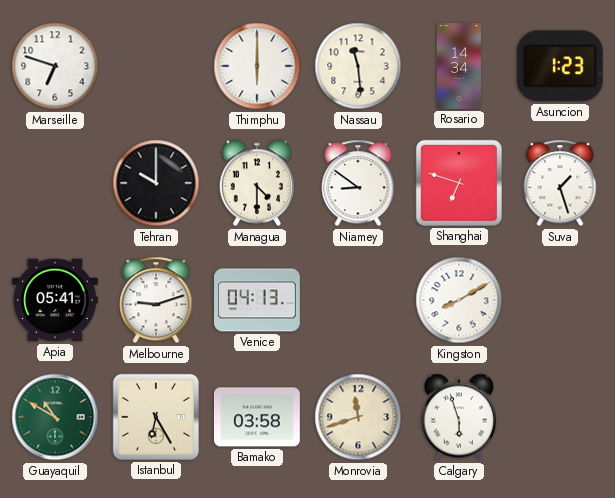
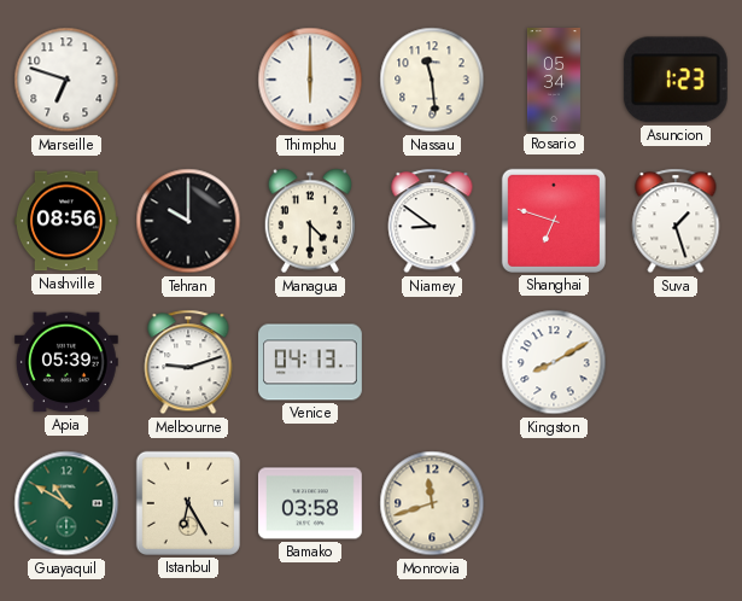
Rosario: 14:34 -> 05:34 (554, 81)
Nashville: none -> 08:56 (68, 221)
Apia: 05:41 -> 05:39 (66, 362)
Calgary: 5:57 -> none (459, 417)
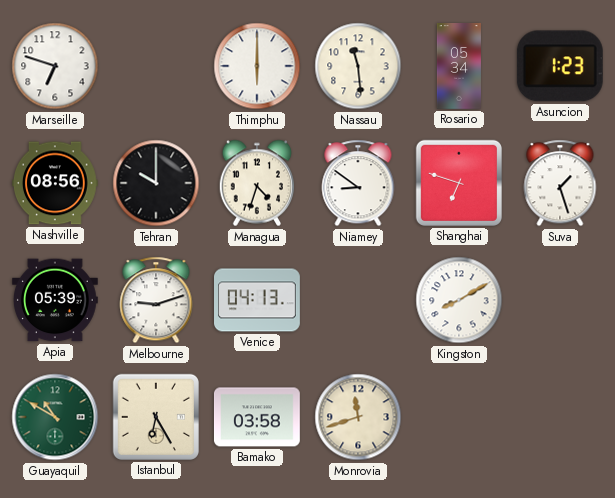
Managua: 4:30 -> 4:33 (257, 183)
